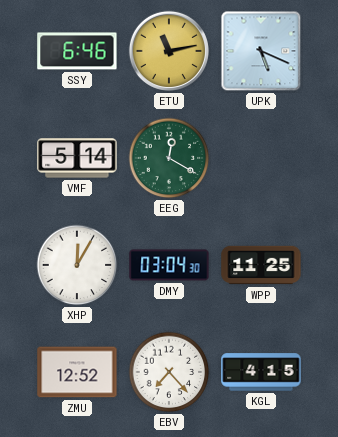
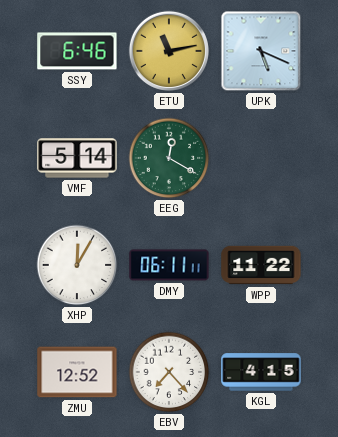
DMY: 03:04 -> 06:11 (169, 265)
WPP: 11:25 -> 11:22 (261, 265)
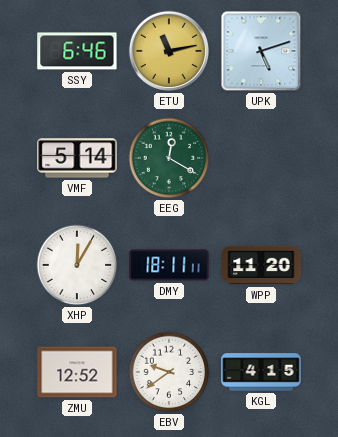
UPK: 5:19 -> 5:12 (261, 51)
DMY: 06:11 -> 18:11 (169, 265)
WPP: 11:22 -> 11:20 (261, 265)
EBV: 7:23 -> 9:39 (169, 372)
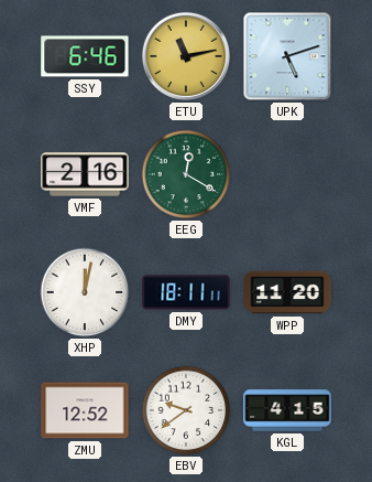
VMF: 5:14 -> 2:16 (85, 174)
XHP: 12:05 -> 12:02 (85, 292)
